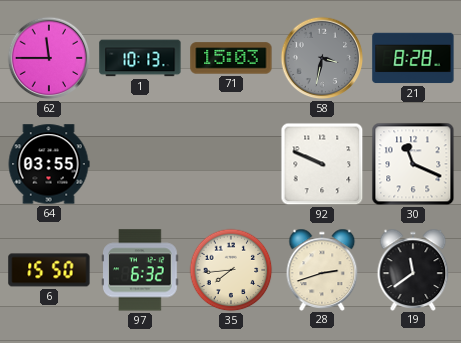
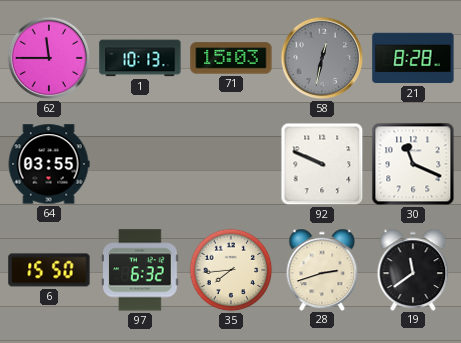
58: 3:32 -> 12:32 (322, 58)
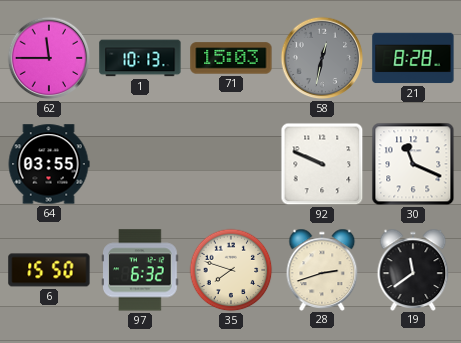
35: 7:44 -> 7:48 (231, 270)
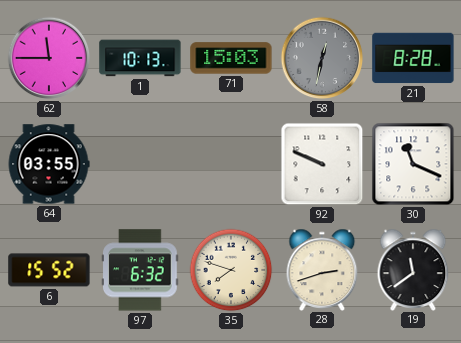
6: 15:50 -> 15:52 (49, 270)
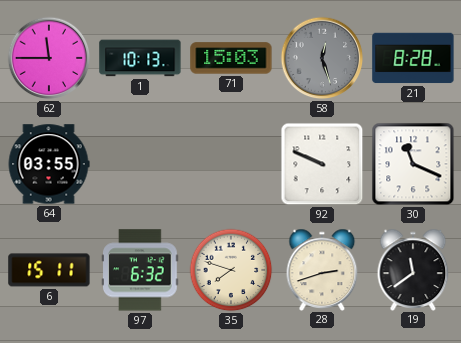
58: 12:32 -> 12:27 (322, 58)
6: 15:52 -> 15:11 (49, 270)
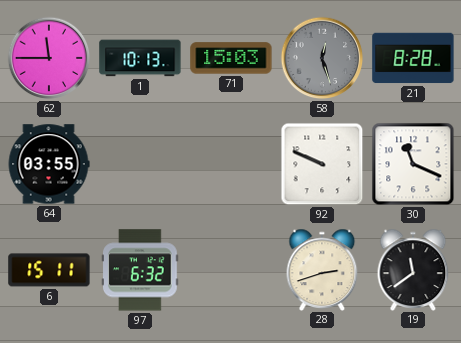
35: 7:48 -> none (231, 270)
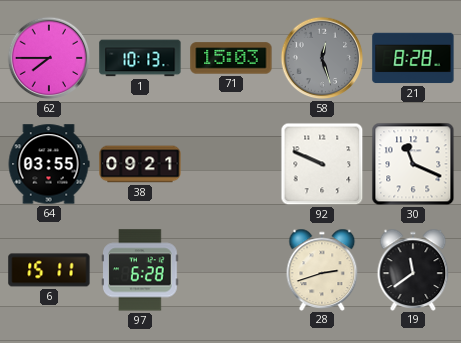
62: 11:45 -> 7:45 (49, 58)
38: none -> 09:21 (140, 164)
97: 6:32 -> 6:28 (140, 270)
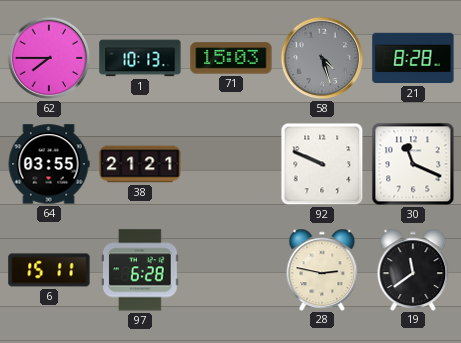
58: 12:27 -> 4:27 (322, 58)
38: 09:21 -> 21:21 (140, 164)
28: 2:42 -> 2:47 (322, 269)
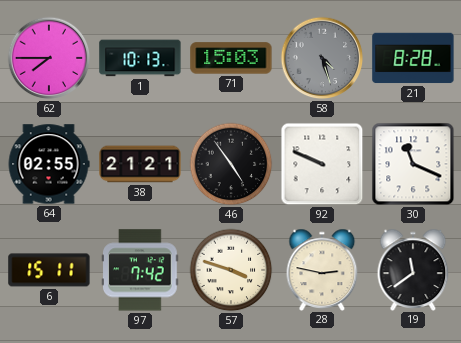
64: 03:55 -> 02:55 (49, 164)
46: none -> 4:54 (231, 164)
97: 6:28 -> 7:42 (140, 270)
57: none -> 3:48 (231, 270)
